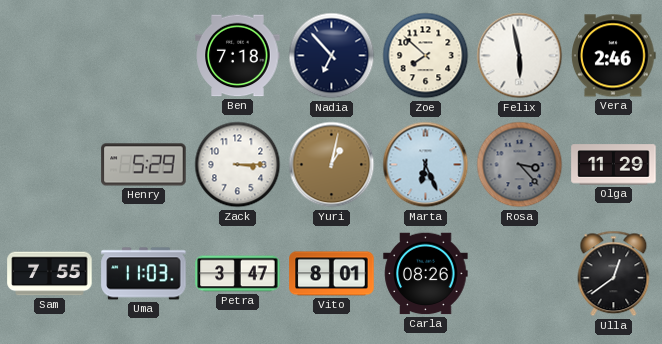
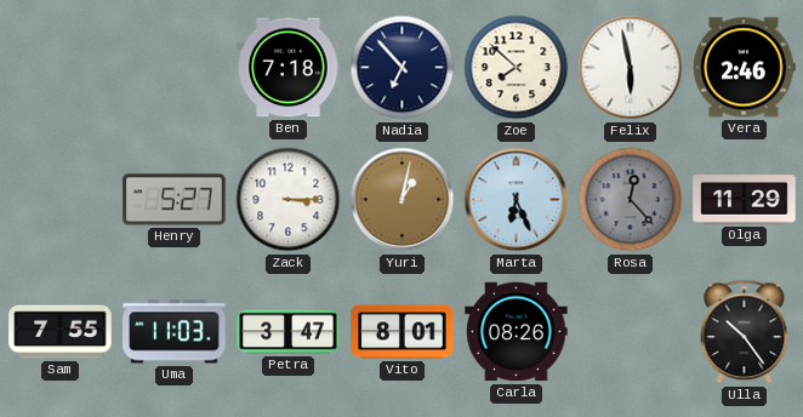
Henry: 5:29 -> 5:27 (175, 200)
Rosa: 3:23 -> 12:23 (631, 200)
Ulla: 12:39 -> 10:24 (745, 332)
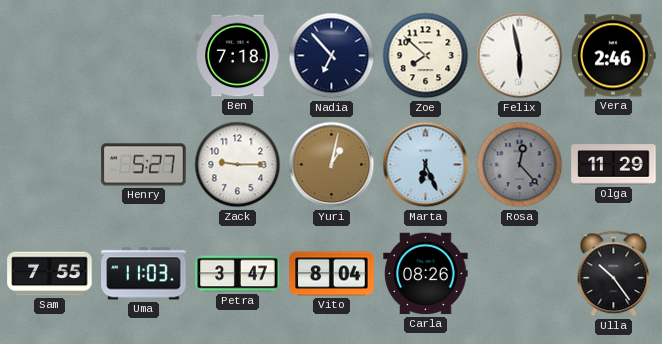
Zack: 3:15 -> 9:15 (238, 165)
Vito: 8:01 -> 8:04 (332, 274)
